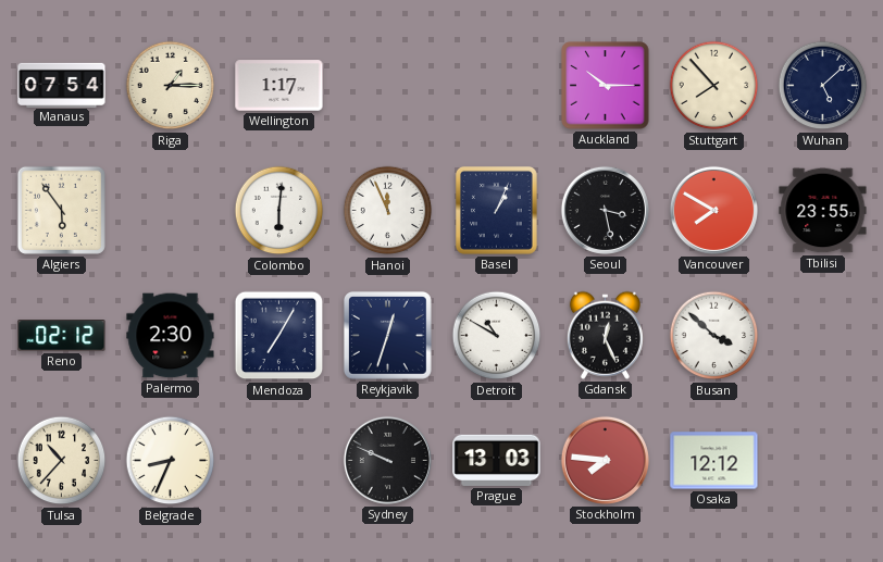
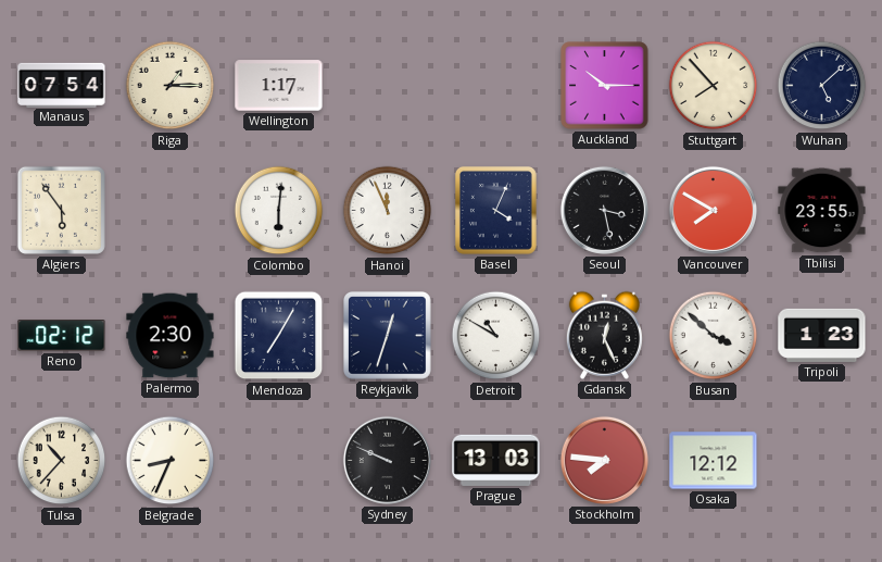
Basel: 1:04 -> 4:04 (495, 210)
Tripoli: none -> 1:23 (822, 335)
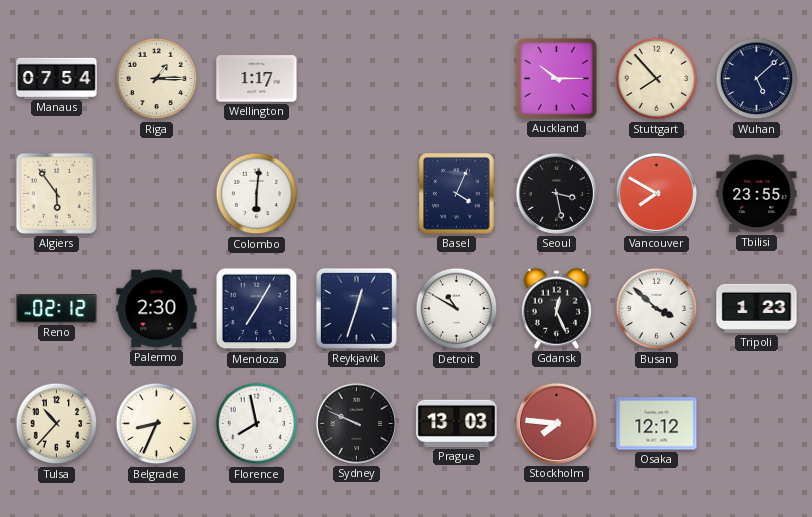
Hanoi: 11:56 -> none (388, 211)
Florence: none -> 7:58 (257, 424)
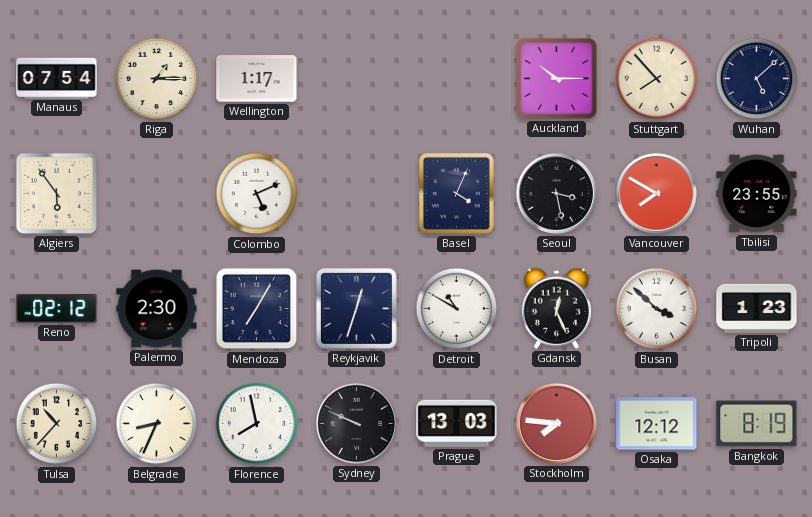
Colombo: 6:01 -> 5:11 (257, 194)
Bangkok: none -> 8:19 (757, 424)
